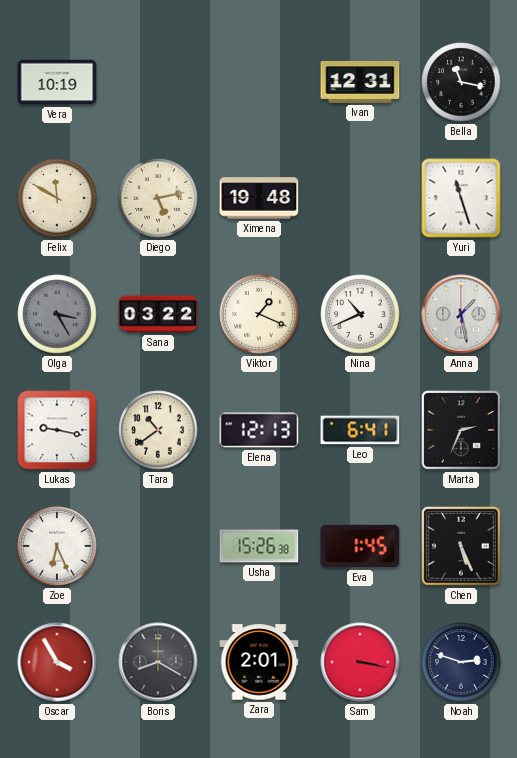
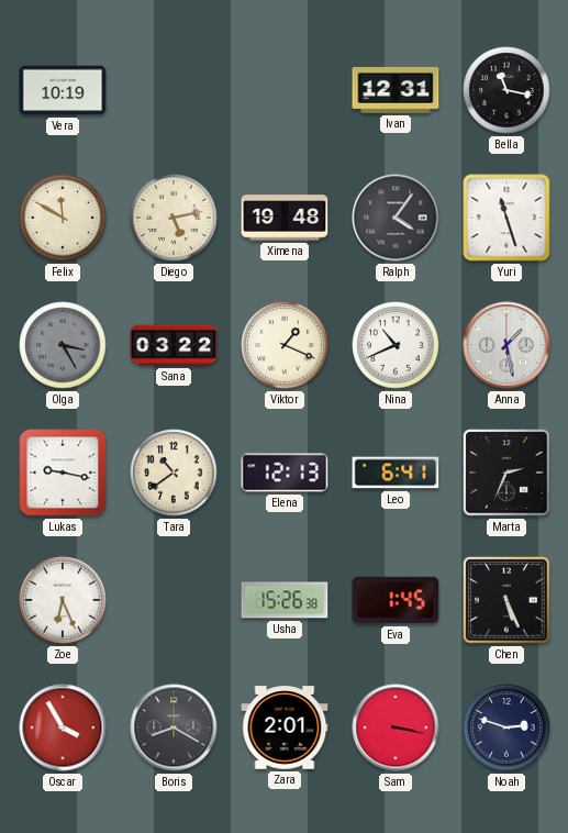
Ralph: none -> 4:06 (396, 218)
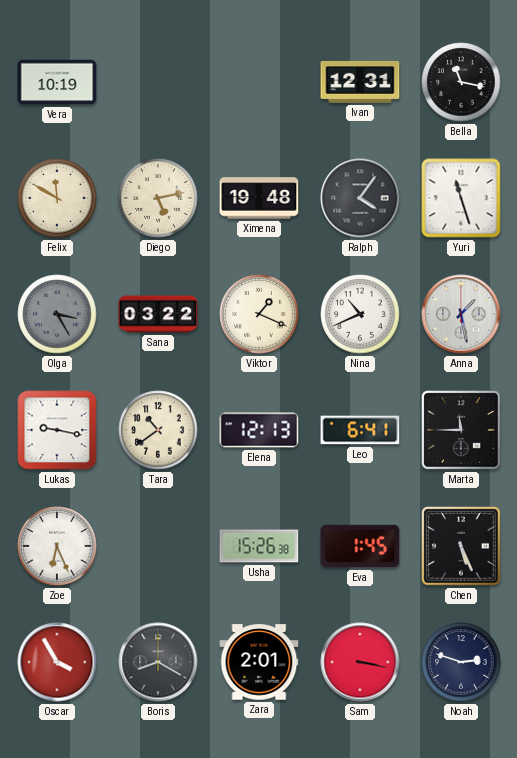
Marta: 2:34 -> 11:45 (462, 431)
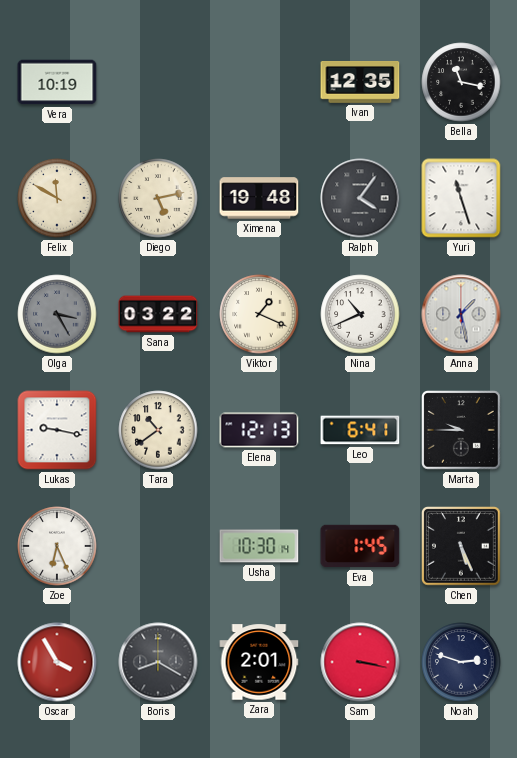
Ivan: 12:31 -> 12:35 (360, 82)
Marta: 11:45 -> 9:45 (462, 431)
Usha: 15:26 -> 10:30 (259, 546)
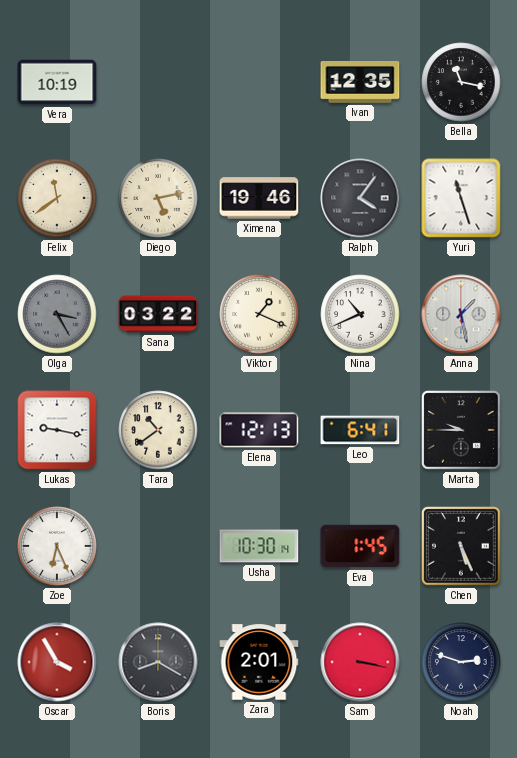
Felix: 11:50 -> 11:39 (57, 198)
Ximena: 19:48 -> 19:46 (259, 198)
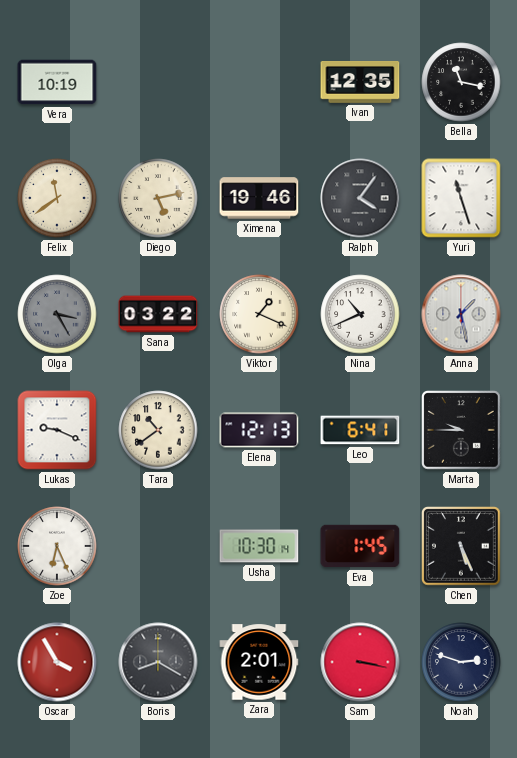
Lukas: 9:17 -> 9:19 (57, 430)
